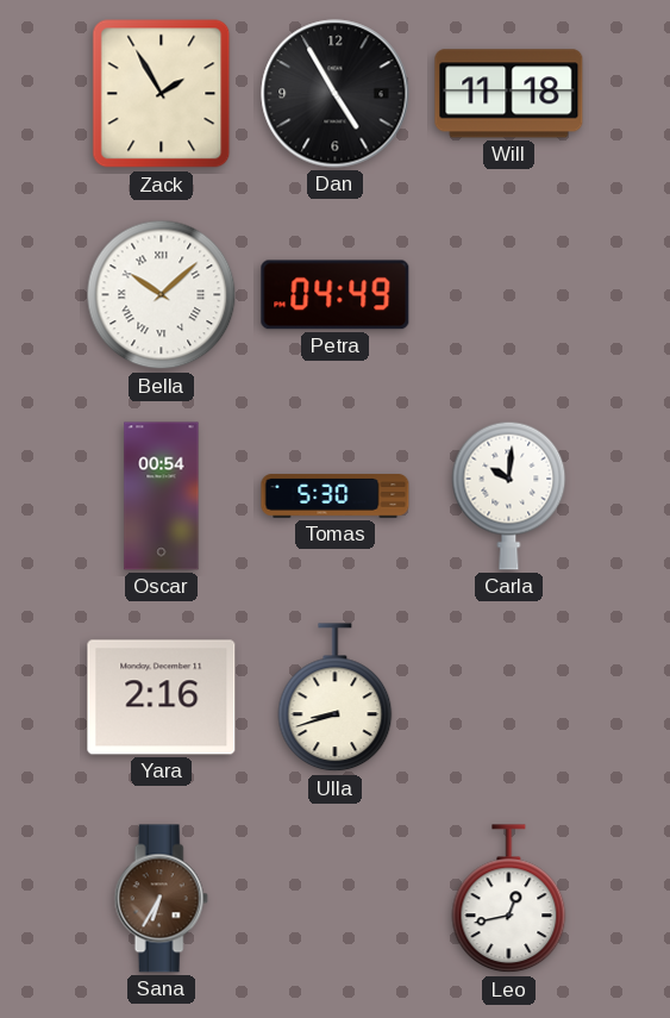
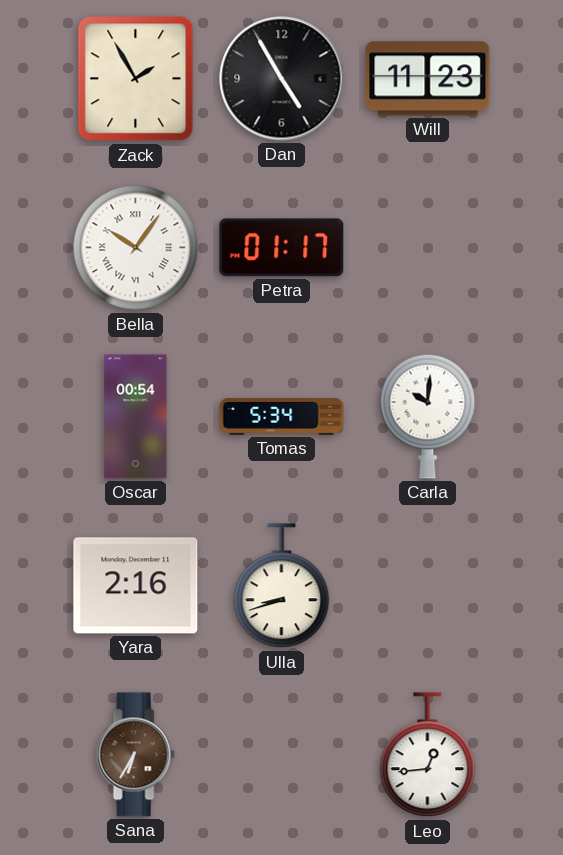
Will: 11:18 -> 11:23 (428, 79)
Bella: 10:08 -> 10:06 (136, 248)
Petra: 04:49 -> 01:17 (282, 248)
Tomas: 5:30 -> 5:34 (282, 417)
Leo: 12:43 -> 12:44 (428, 755)
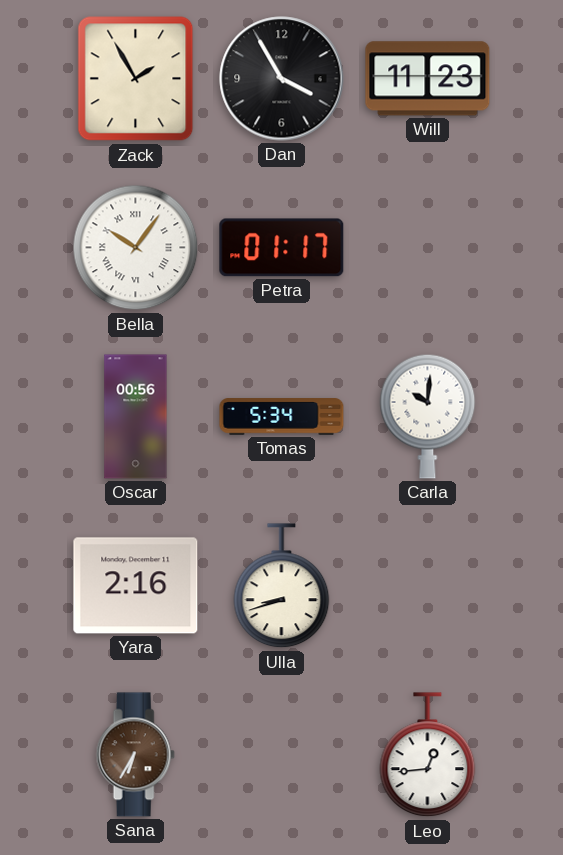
Dan: 4:55 -> 3:55 (282, 79)
Oscar: 00:54 -> 00:56 (136, 417)
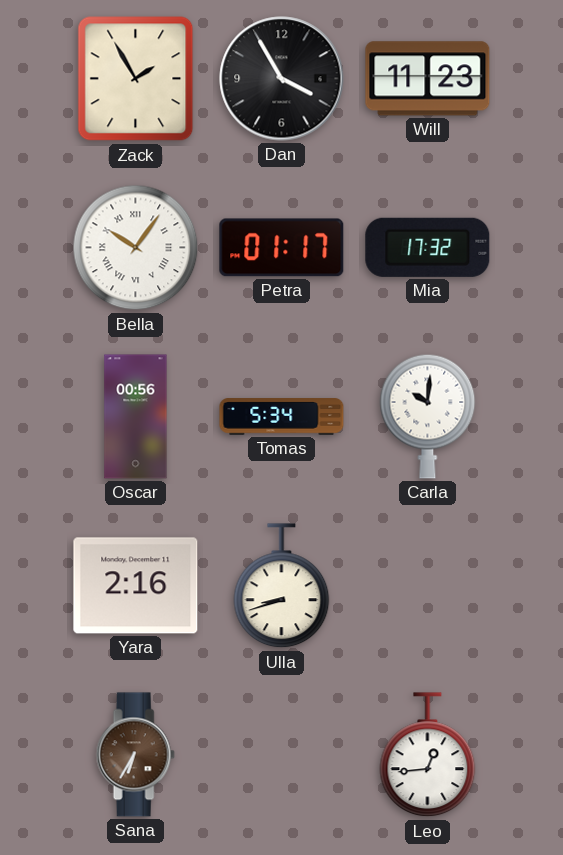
Mia: none -> 17:32 (428, 247)
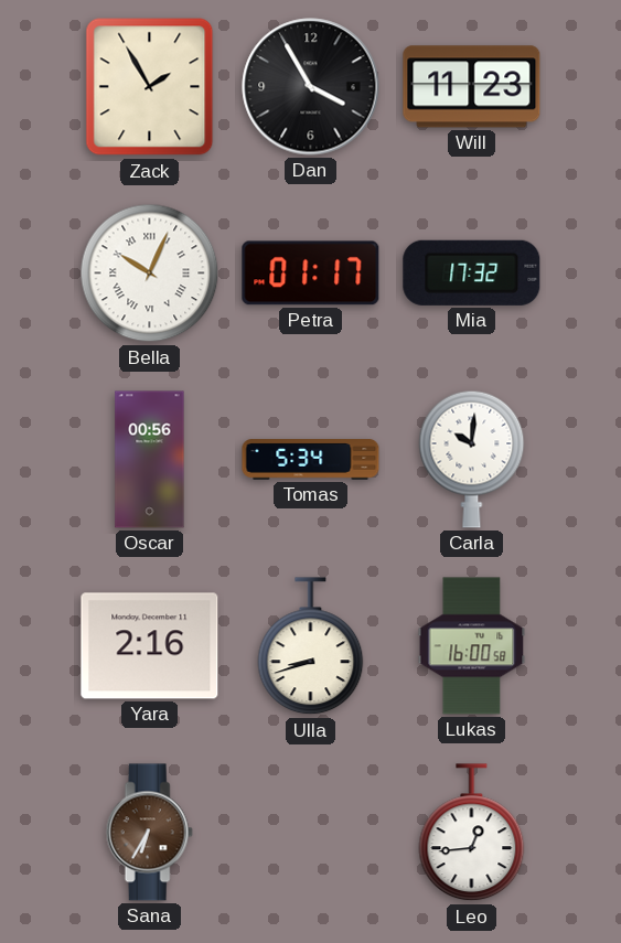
Bella: 10:06 -> 10:04 (150, 274)
Lukas: none -> 16:00 (472, 646)
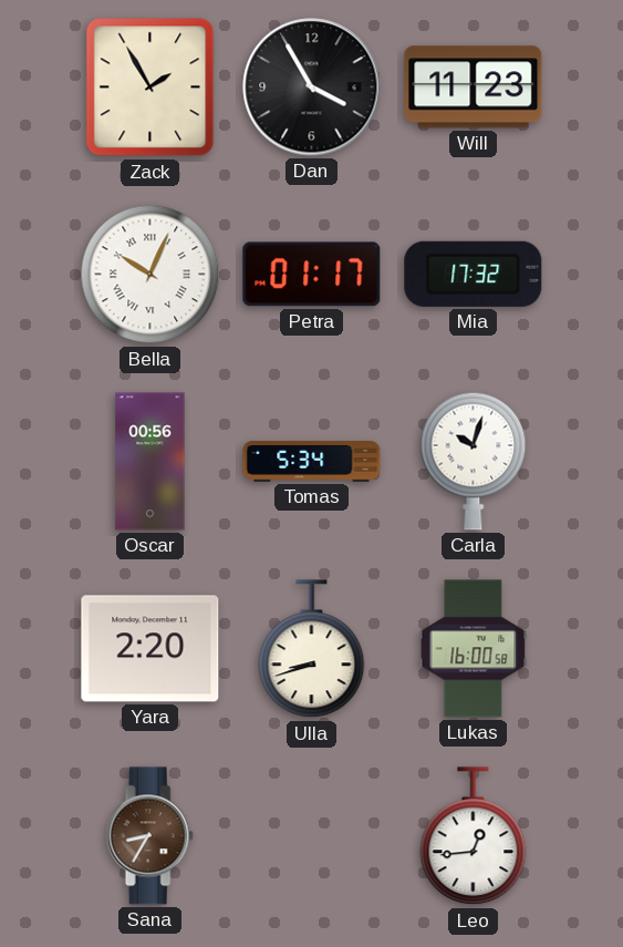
Carla: 10:01 -> 10:03 (474, 461)
Yara: 2:16 -> 2:20 (150, 649)
Sana: 6:35 -> 8:35 (149, 836)
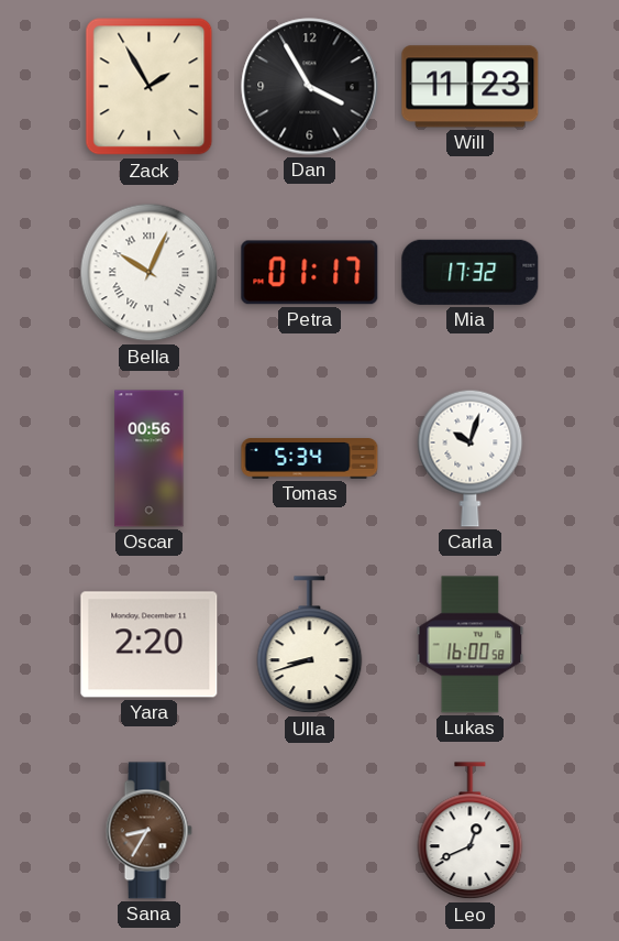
Leo: 12:44 -> 12:41 (471, 831)
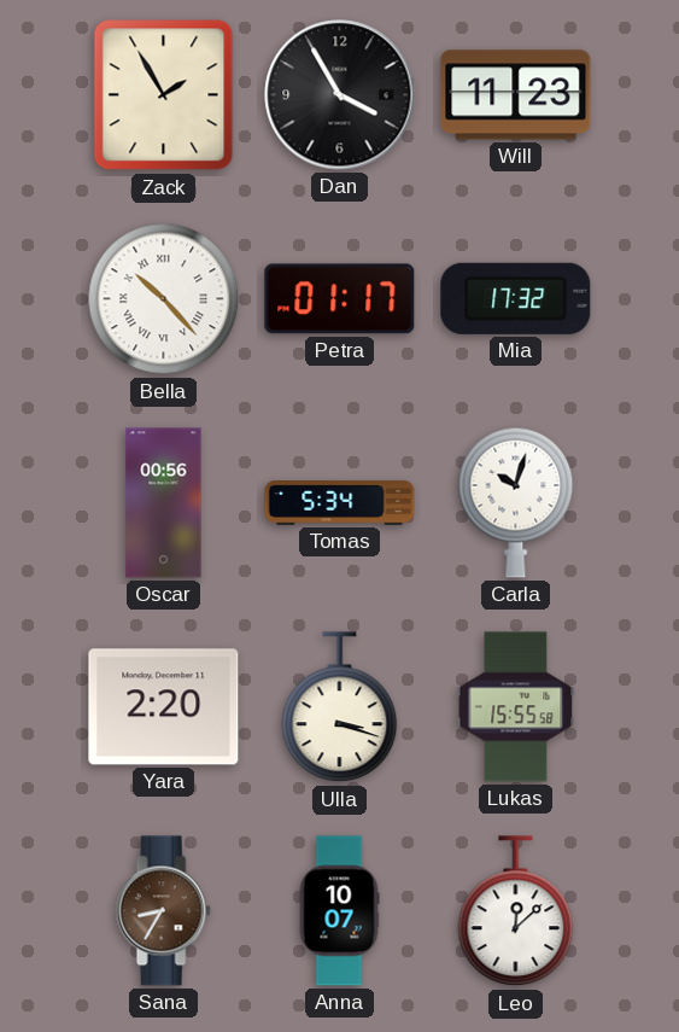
Bella: 10:04 -> 10:23 (164, 299)
Ulla: 8:42 -> 3:18 (340, 707)
Lukas: 16:00 -> 15:55 (516, 707)
Anna: none -> 10:07 (339, 911)
Leo: 12:41 -> 12:08 (516, 911)
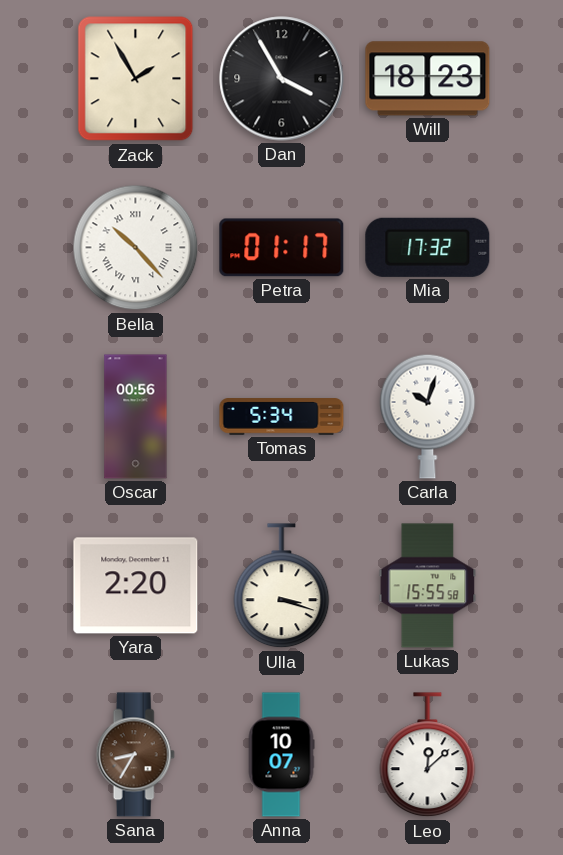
Will: 11:23 -> 18:23 (428, 79)
